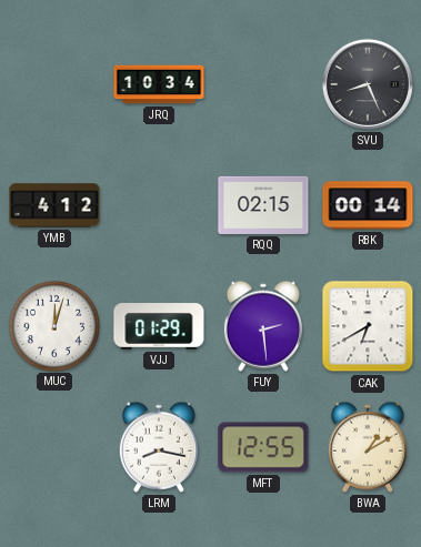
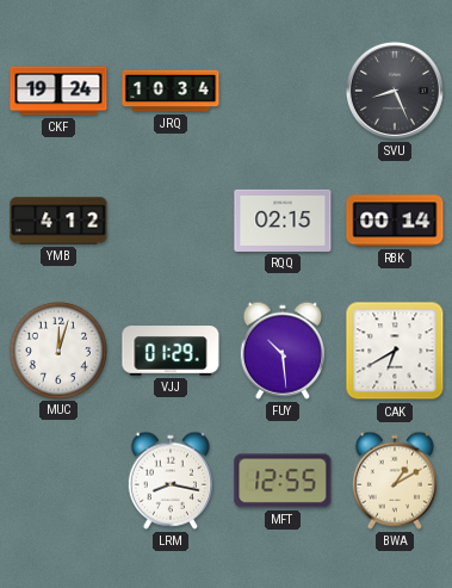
CKF: none -> 19:24 (58, 91)
FUY: 2:29 -> 10:29 (283, 351)
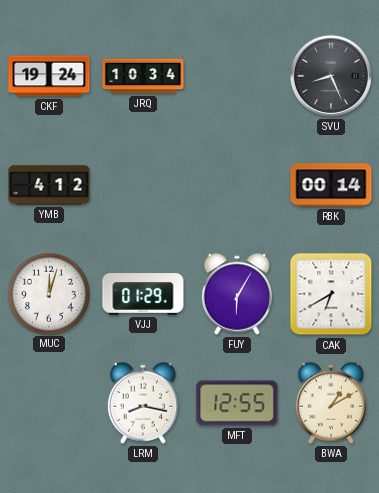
RQQ: 02:15 -> none (283, 221)
FUY: 10:29 -> 6:05 (237, 294)
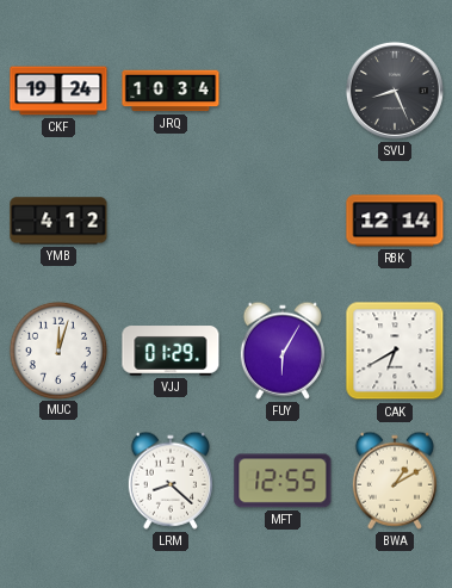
RBK: 00:14 -> 12:14 (395, 221)
LRM: 8:17 -> 8:22 (171, 481)
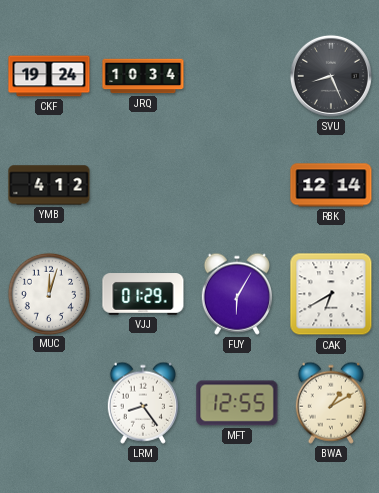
LRM: 8:22 -> 8:24 (143, 403)
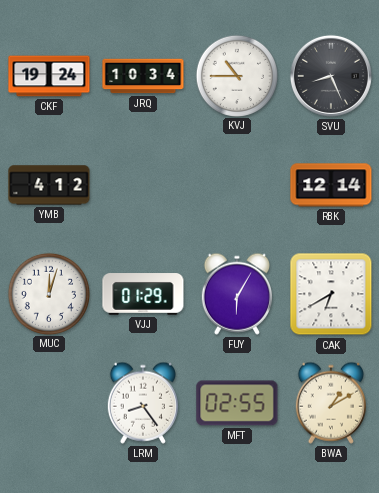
KVJ: none -> 10:45 (236, 75)
MFT: 12:55 -> 02:55 (237, 403)
